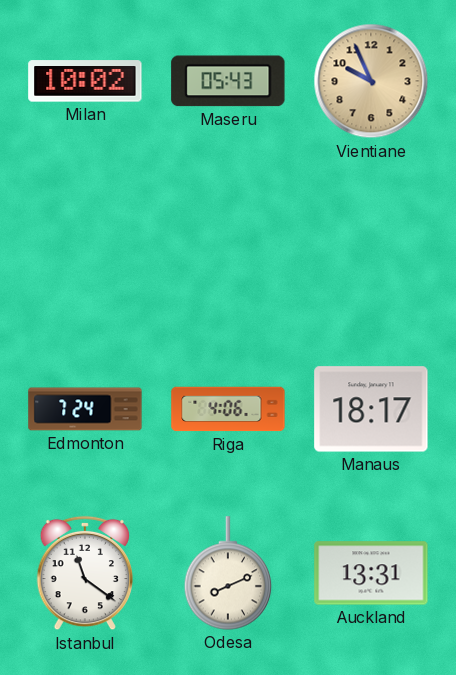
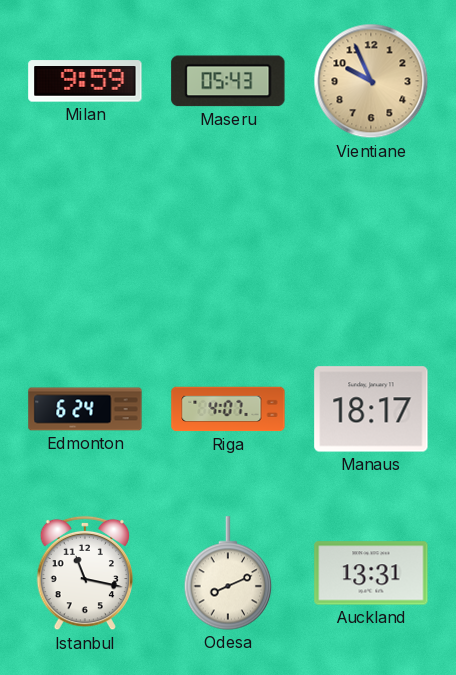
Milan: 10:02 -> 9:59 (85, 81)
Edmonton: 7:24 -> 6:24 (85, 409)
Riga: 4:06 -> 4:07 (228, 409)
Istanbul: 11:21 -> 11:17 (84, 573)
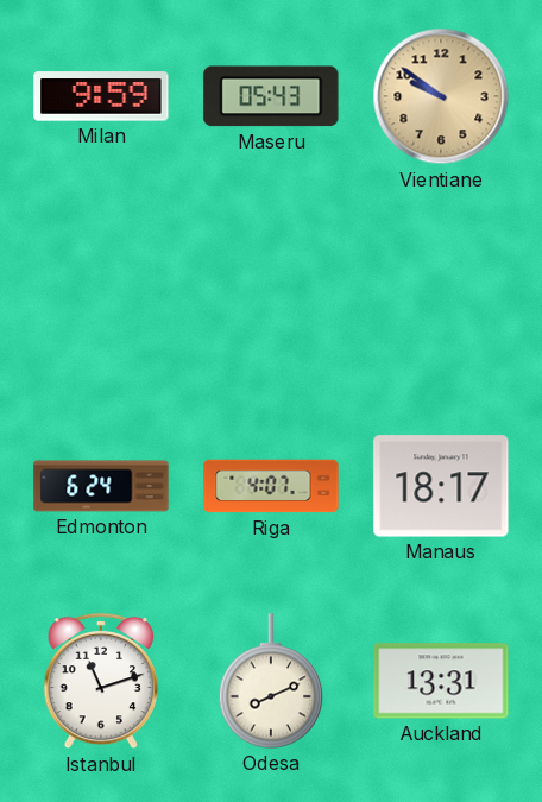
Vientiane: 9:56 -> 9:51 (441, 96)
Istanbul: 11:17 -> 11:12 (100, 681)
